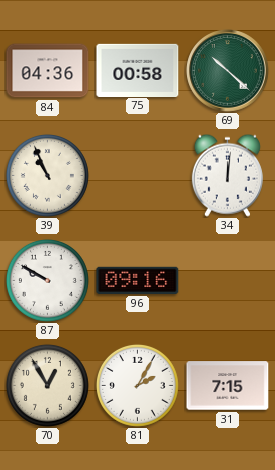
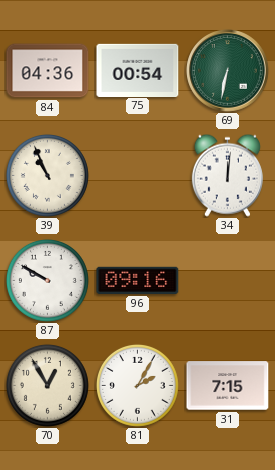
75: 00:58 -> 00:54 (138, 70)
69: 10:22 -> 6:32 (228, 71)
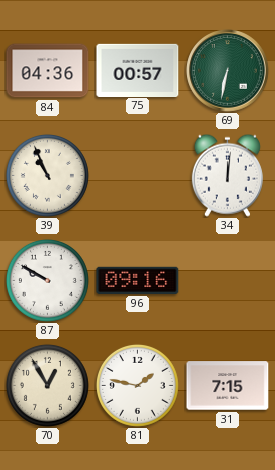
75: 00:54 -> 00:57 (138, 70)
81: 2:05 -> 1:47 (137, 385)
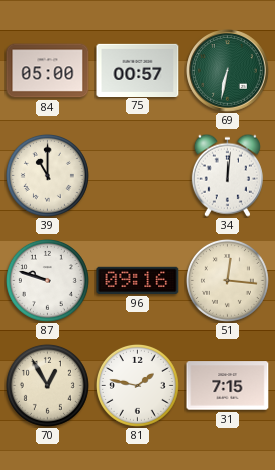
84: 04:36 -> 05:00 (48, 71)
39: 10:56 -> 11:00 (47, 175)
87: 9:50 -> 9:48 (47, 280)
51: none -> 12:16 (227, 280)
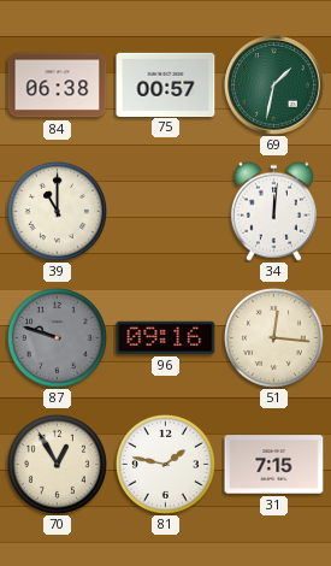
84: 05:00 -> 06:38 (58, 86)
69: 6:32 -> 1:32 (274, 86)
87 dial: white -> grey (57, 337)
